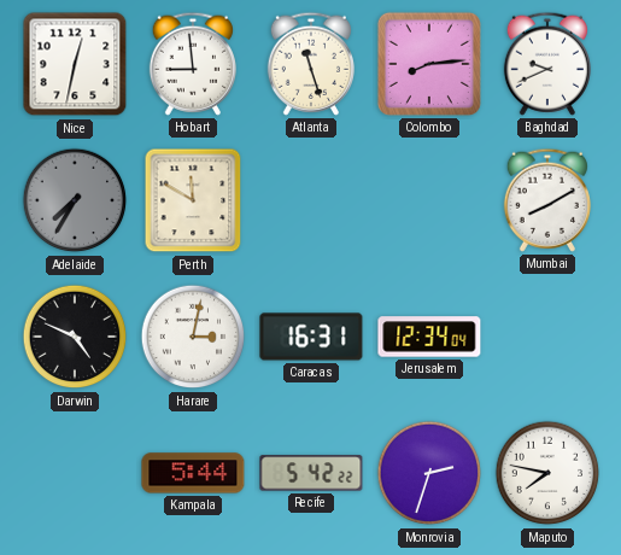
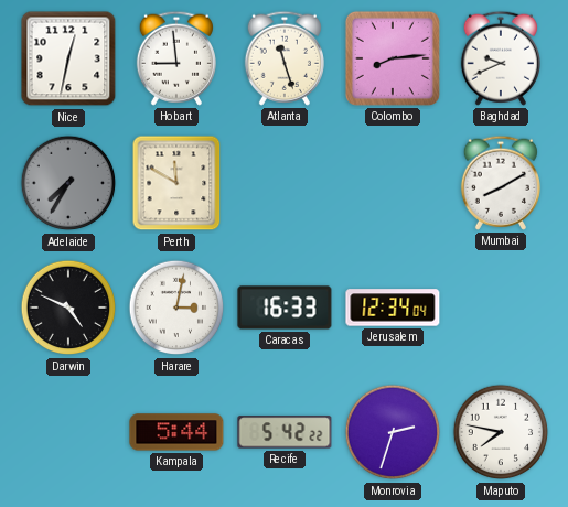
Caracas: 16:31 -> 16:33 (285, 308)
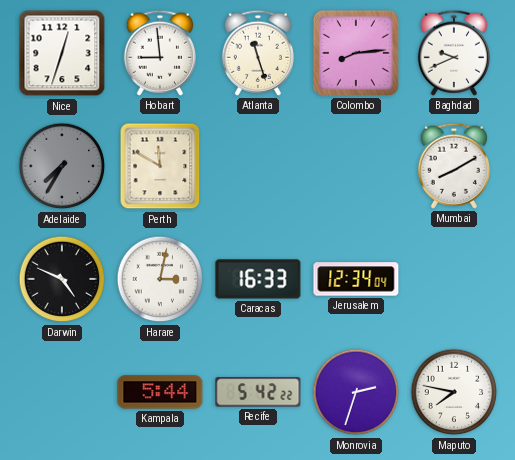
Nice: 12:32 -> 12:33 (62, 53)
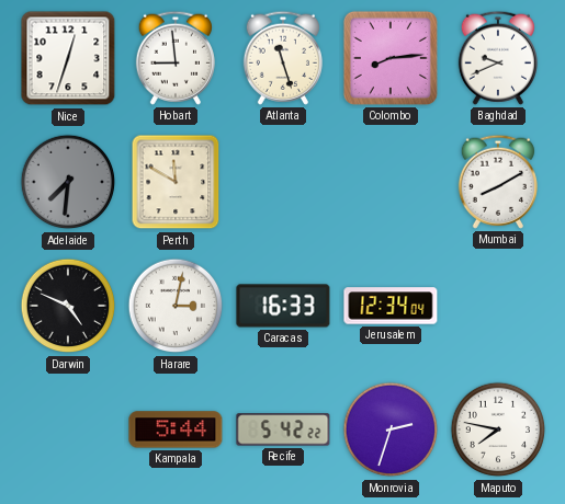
Adelaide: 7:35 -> 7:31 (68, 182)
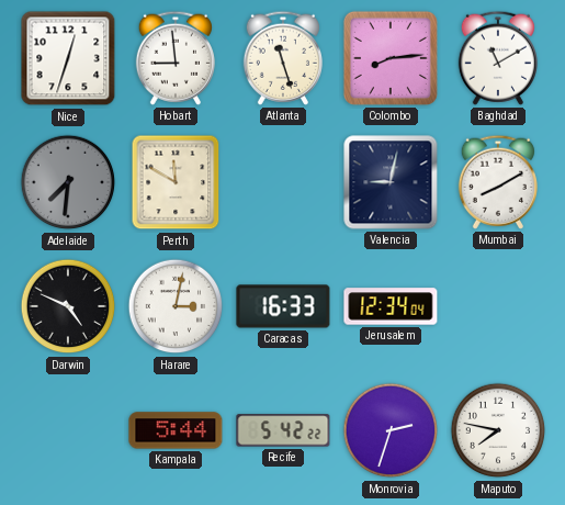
Baghdad: 9:41 -> 11:10 (498, 58)
Valencia: none -> 9:02 (391, 182)
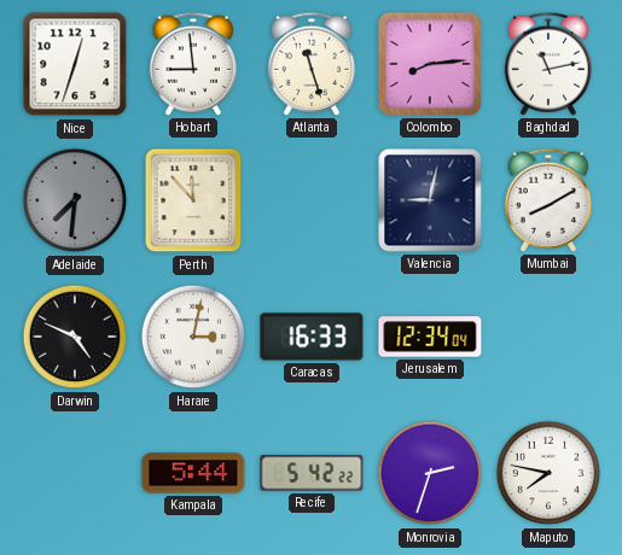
Baghdad: 11:10 -> 11:13 (548, 64)
Perth: 11:50 -> 11:53 (193, 200)
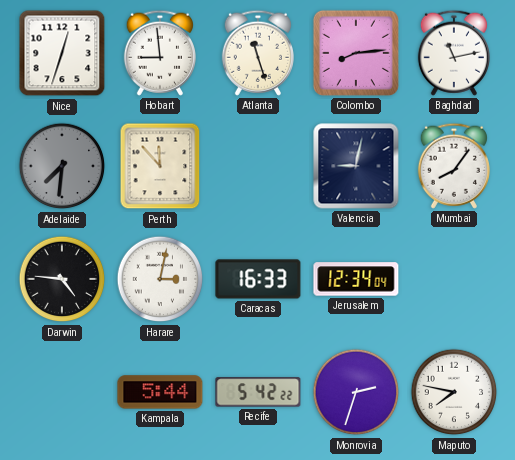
Mumbai: 8:10 -> 8:06 (454, 166)
Darwin: 4:49 -> 4:46 (62, 279)
